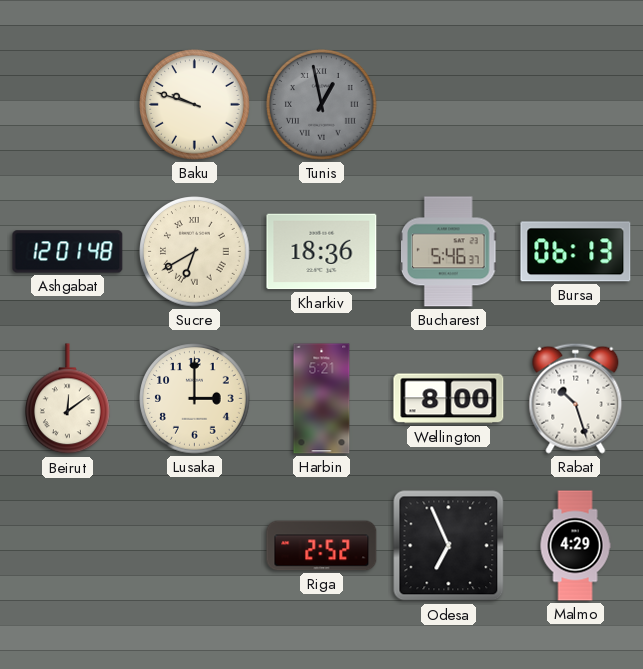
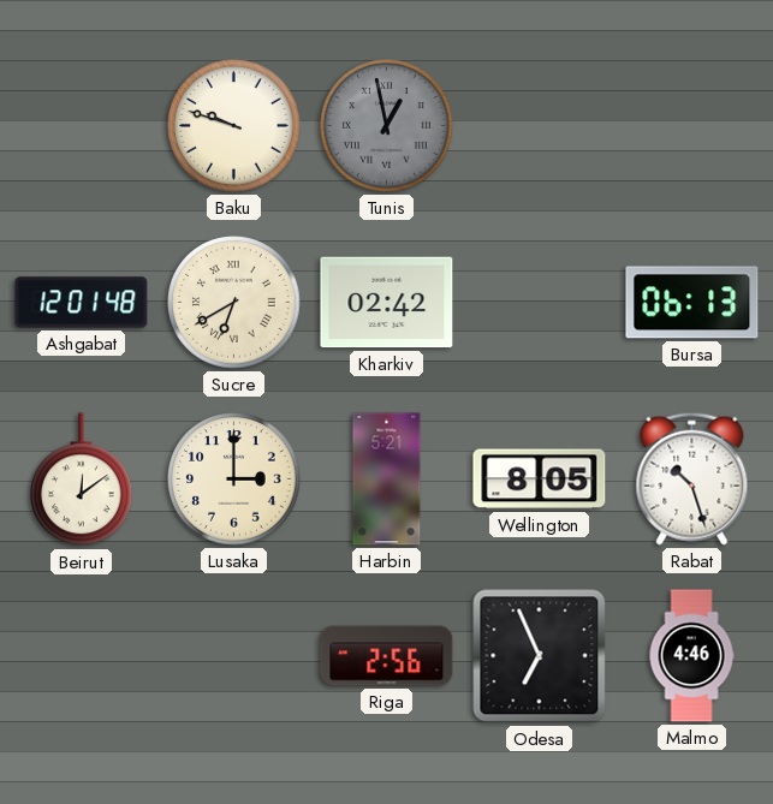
Kharkiv: 18:36 -> 02:42 (387, 303)
Bucharest: 5:46 -> none (449, 252)
Wellington: 8:00 -> 8:05 (540, 480)
Riga: 2:52 -> 2:56 (387, 656)
Malmo: 4:29 -> 4:46 (691, 656)
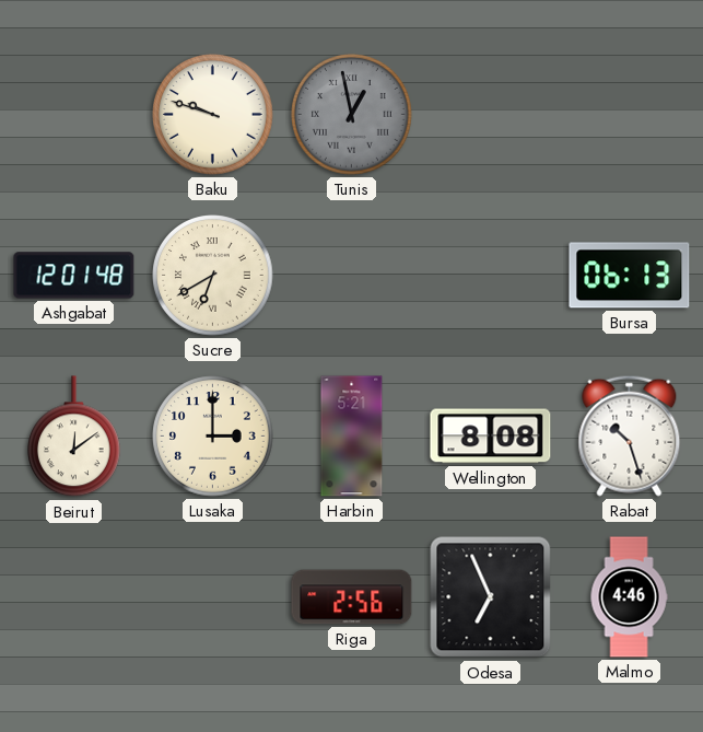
Kharkiv: 02:42 -> none (387, 303)
Wellington: 8:05 -> 8:08 (491, 437)
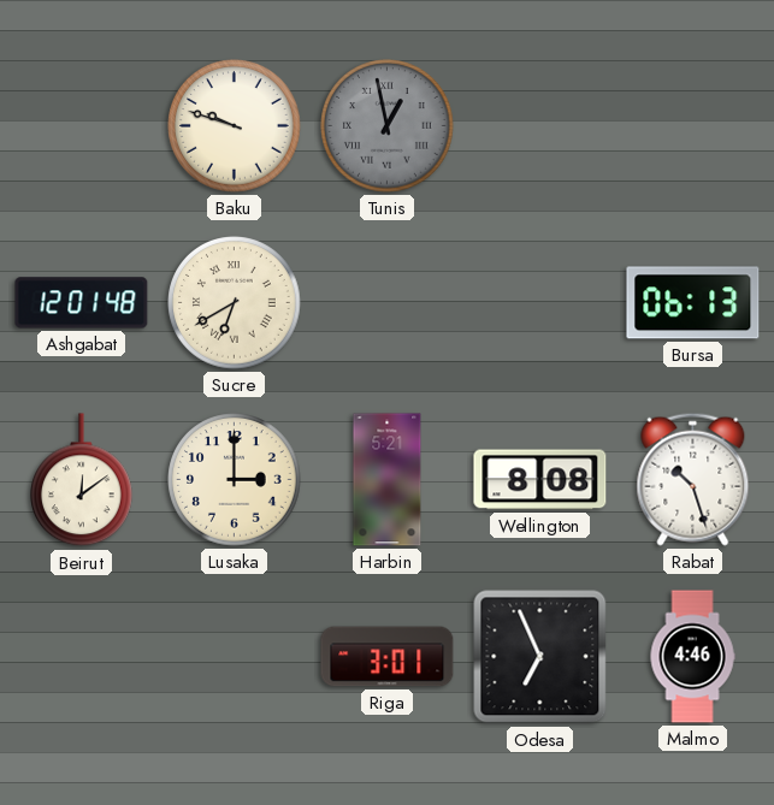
Riga: 2:56 -> 3:01 (388, 657)
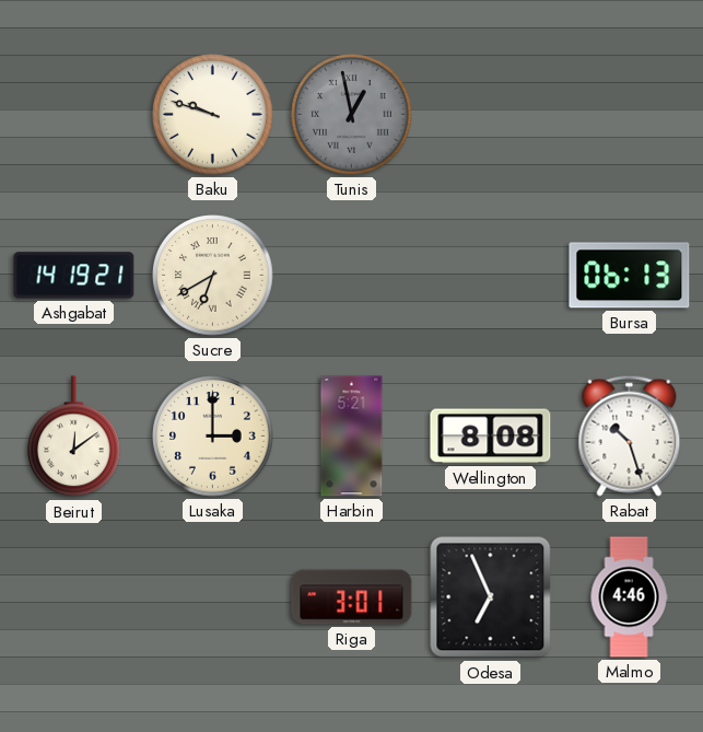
Ashgabat: 12:01 -> 14:19 (74, 276)
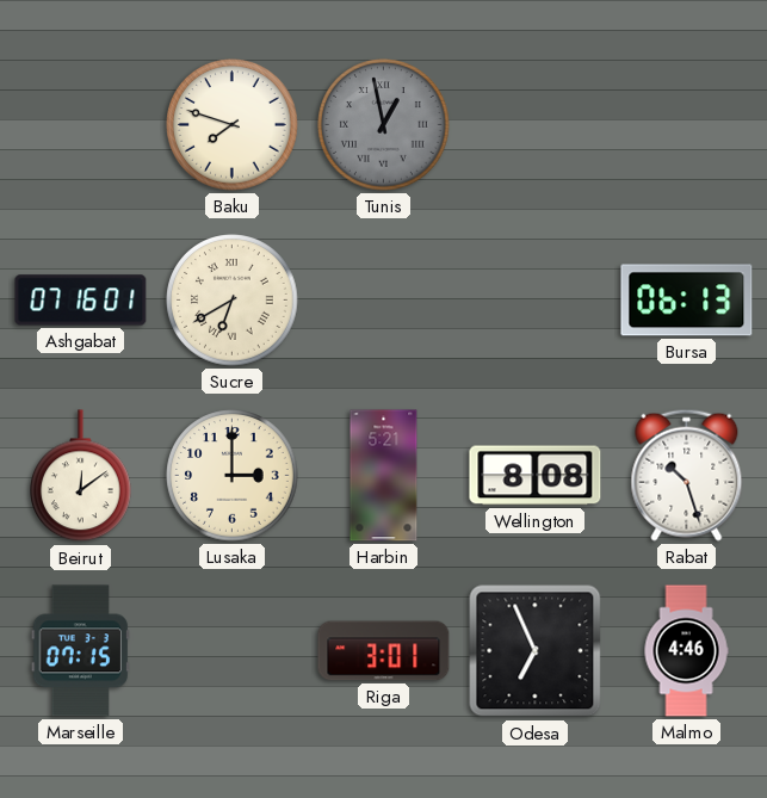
Baku: 9:48 -> 7:48 (233, 125)
Ashgabat: 14:19 -> 07:16 (81, 301)
Marseille: none -> 07:15 (81, 651)
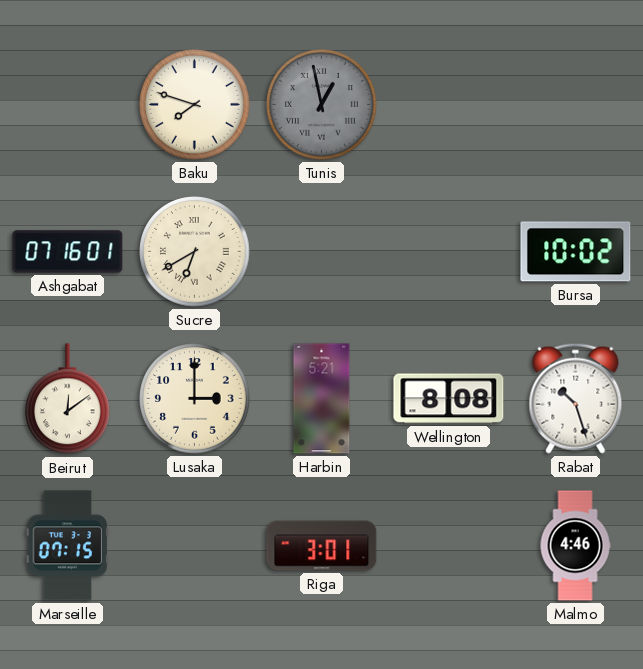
Bursa: 06:13 -> 10:02 (576, 252)
Odesa: 6:56 -> none (536, 651)
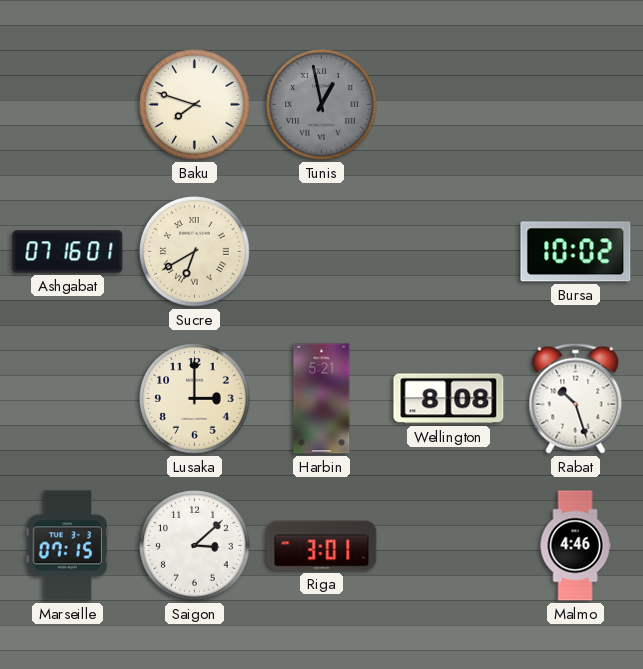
Beirut: 12:09 -> none (68, 399)
Saigon: none -> 3:08 (195, 546)
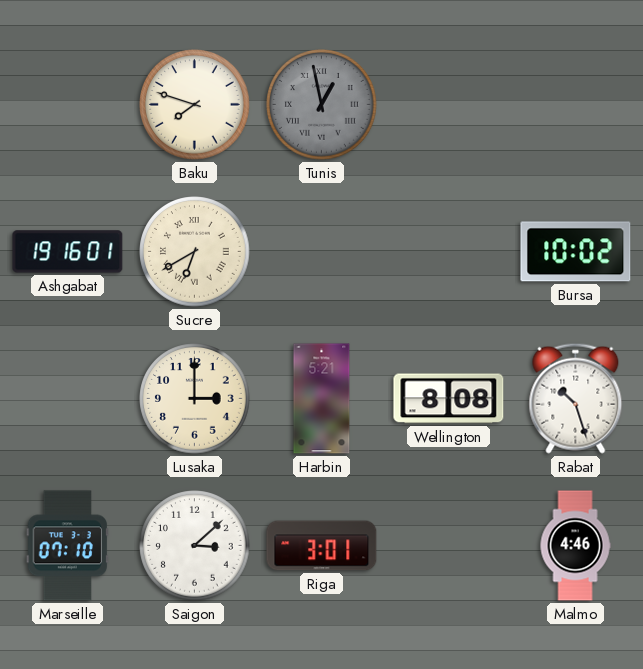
Ashgabat: 07:16 -> 19:16 (68, 252)
Marseille: 07:15 -> 07:10 (68, 546)
